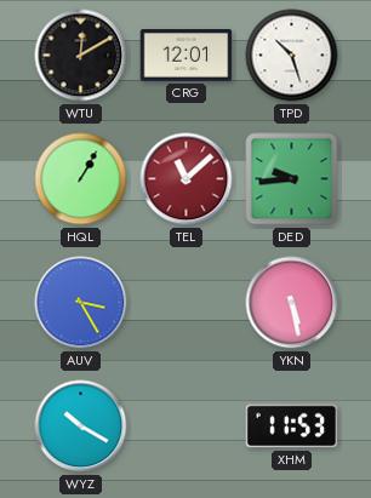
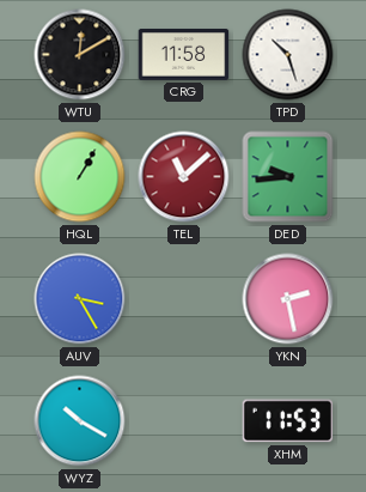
CRG: 12:01 -> 11:58 (184, 55)
YKN: 5:28 -> 2:28 (288, 299)
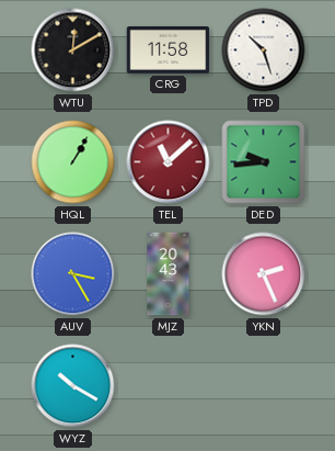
MJZ: none -> 20:43 (169, 274)
YKN: 2:28 -> 2:26 (264, 274)
XHM: 11:53 -> none (288, 421)
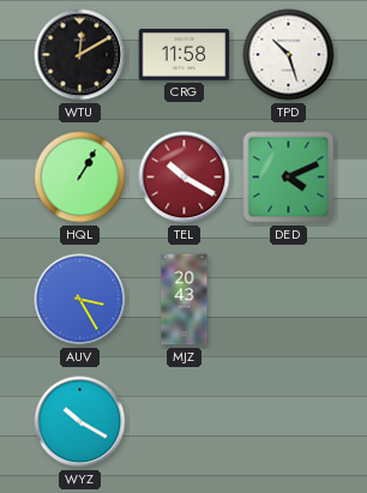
TEL: 11:08 -> 10:20 (185, 178)
DED: 9:44 -> 4:11 (289, 178)
YKN: 2:26 -> none (264, 274)
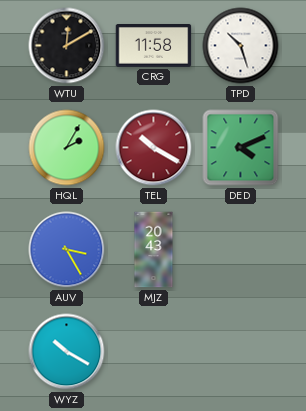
HQL: 1:05 -> 2:05 (67, 148)
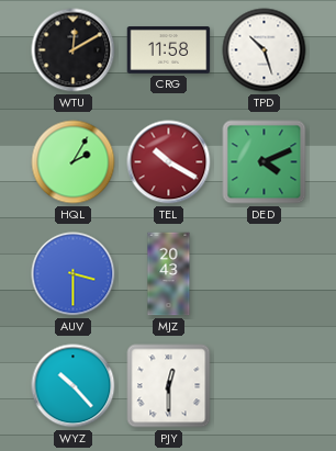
AUV: 3:25 -> 3:30 (74, 274)
WYZ: 10:20 -> 10:23 (74, 386)
PJY: none -> 12:30 (169, 386)
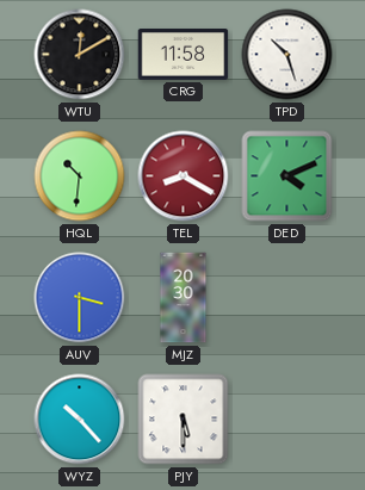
HQL: 2:05 -> 10:31 (80, 176)
TEL: 10:20 -> 8:20 (184, 176)
MJZ: 20:43 -> 20:30 (184, 298)
PJY: 12:30 -> 5:30 (184, 420)
